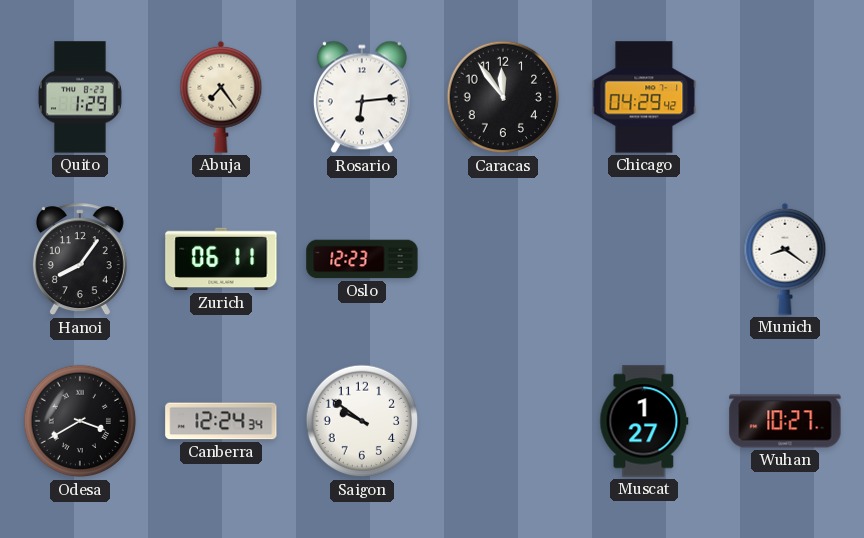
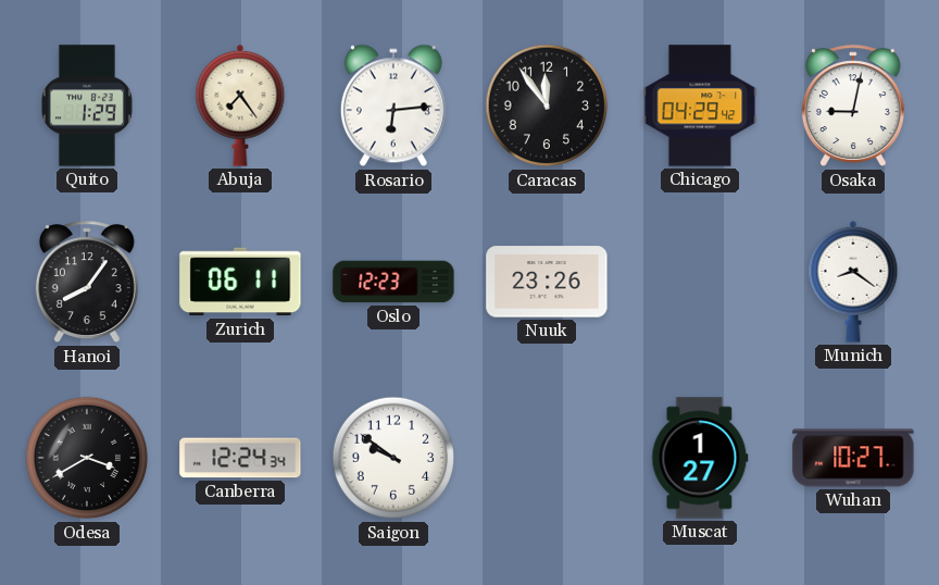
Osaka: none -> 9:02 (853, 107)
Nuuk: none -> 23:26 (547, 282)
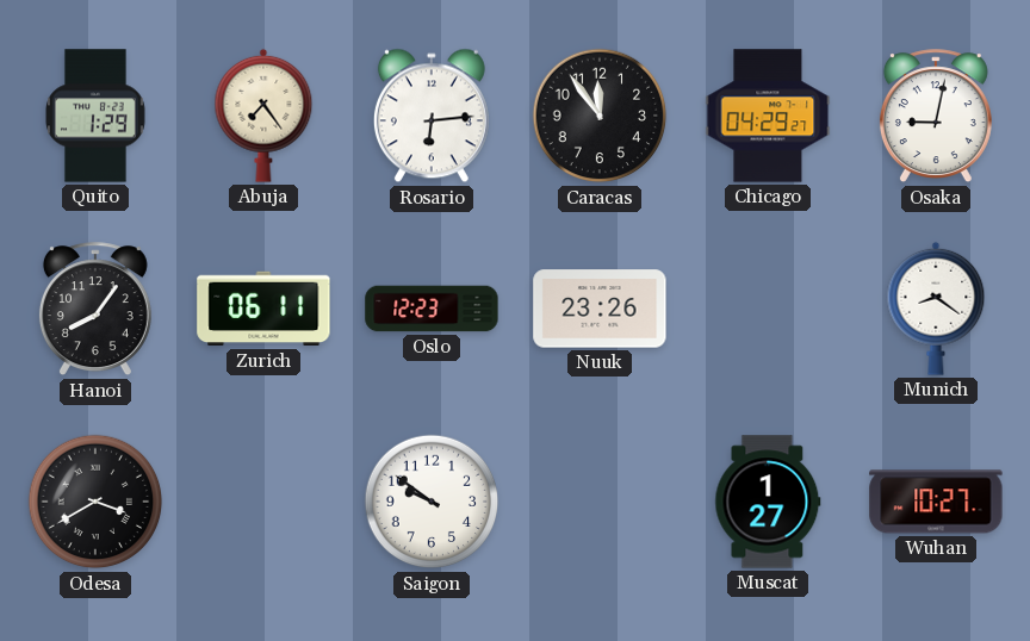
Chicago: 04:29:42 -> 04:29:27 (768, 116)
Canberra: 12:24 -> none (240, 458)
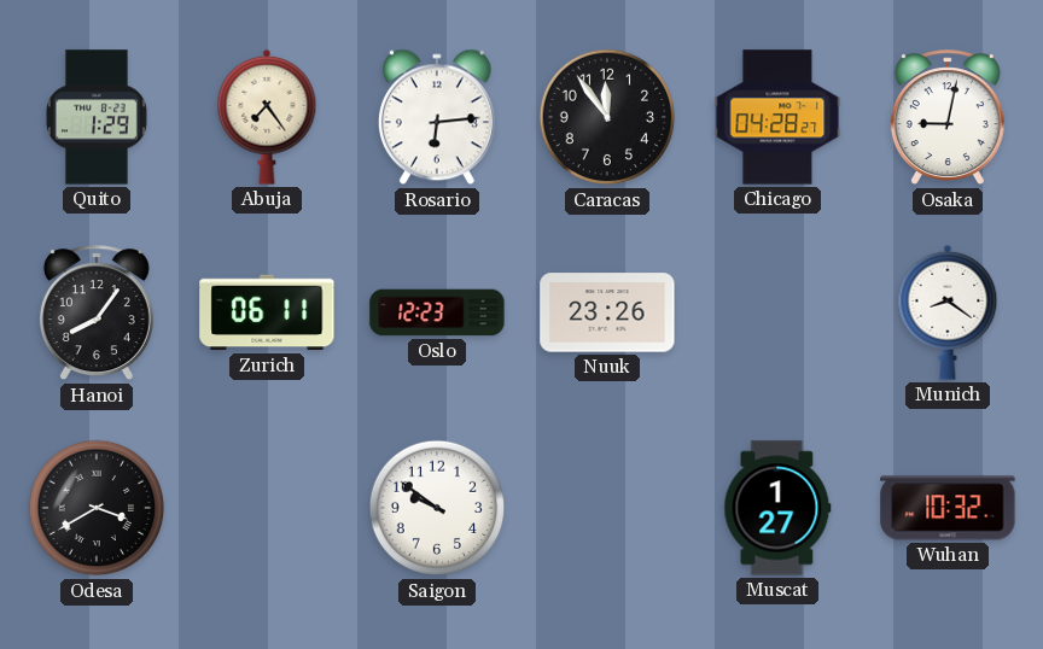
Chicago: 04:29 -> 04:28 (777, 117)
Wuhan: 10:27 -> 10:32 (948, 508)
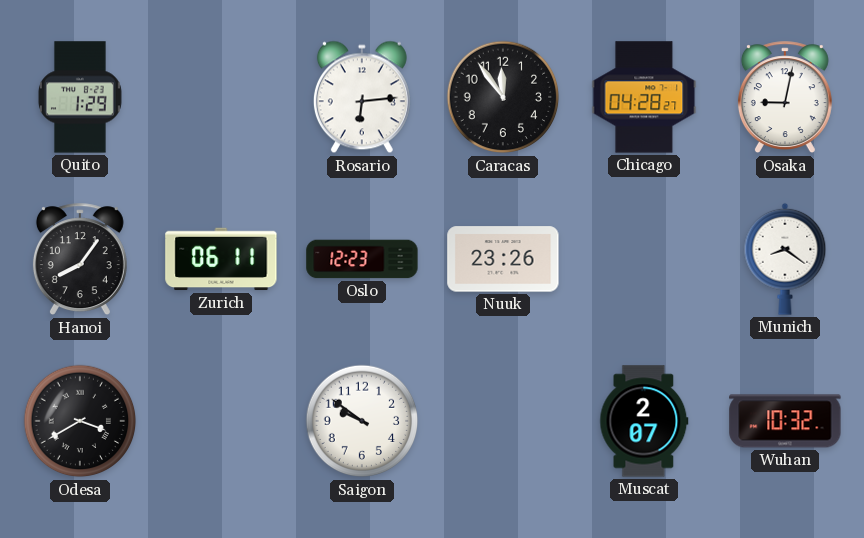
Abuja: 7:24 -> none (267, 117)
Muscat: 1:27 -> 2:07 (644, 421)
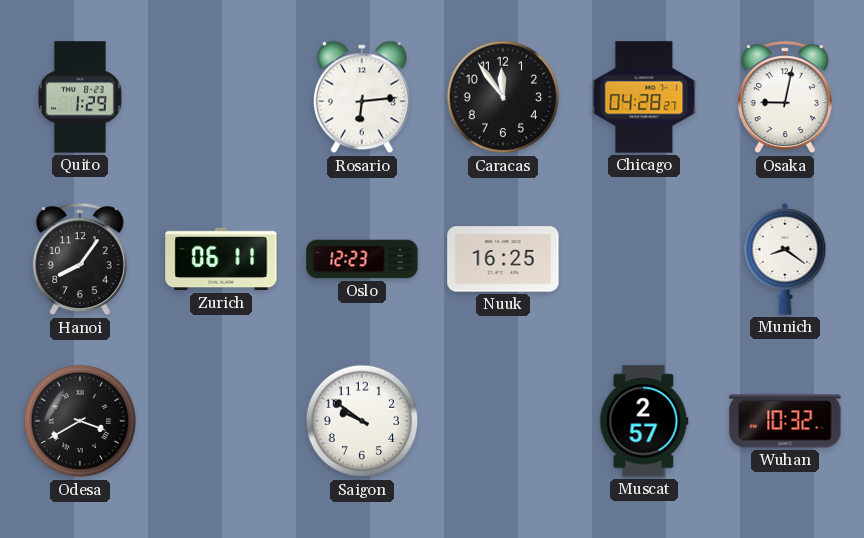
Nuuk: 23:26 -> 16:25 (503, 259)
Muscat: 2:07 -> 2:57 (644, 421)
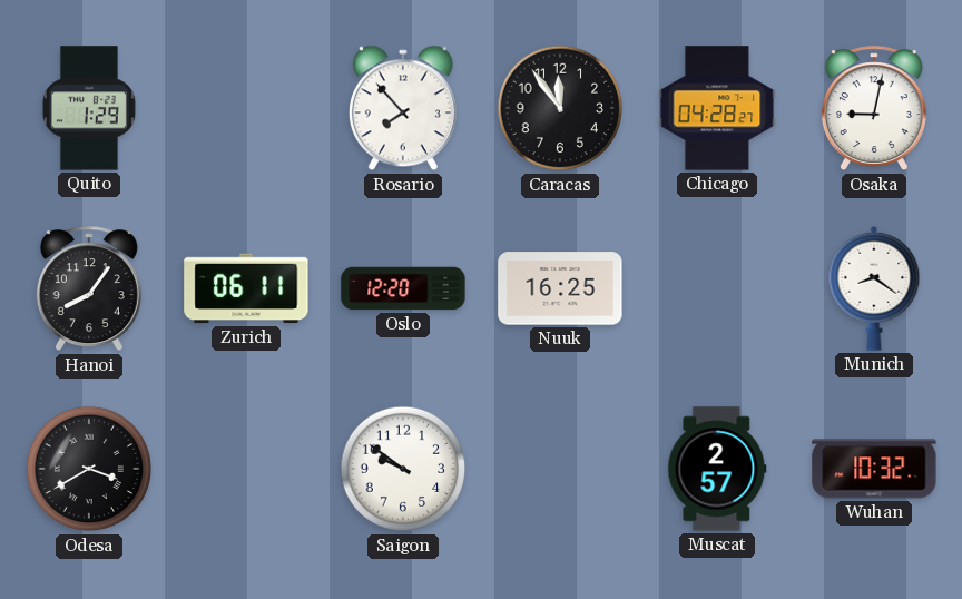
Rosario: 6:14 -> 7:53 (403, 108)
Oslo: 12:23 -> 12:20 (403, 288)
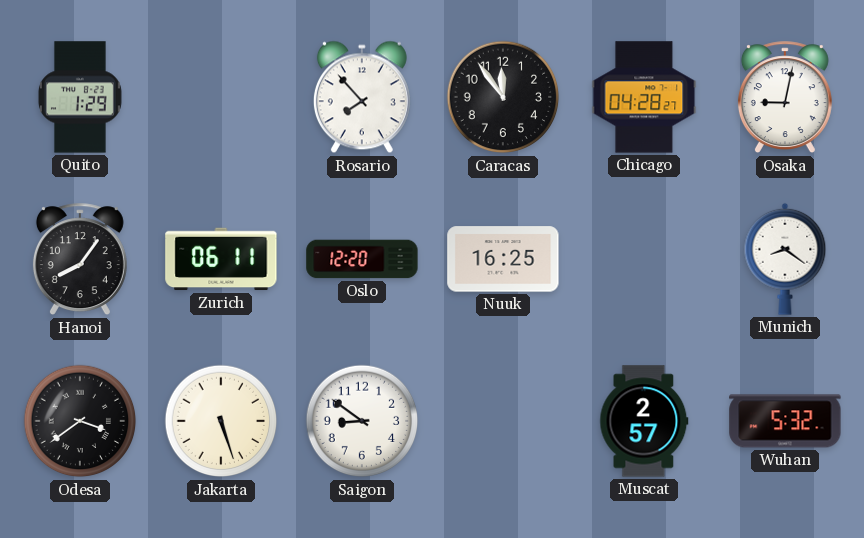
Odesa: 3:40 -> 3:39 (80, 421)
Jakarta: none -> 5:27 (221, 421)
Saigon: 9:51 -> 8:51 (362, 421)
Wuhan: 10:32 -> 5:32 (785, 421)
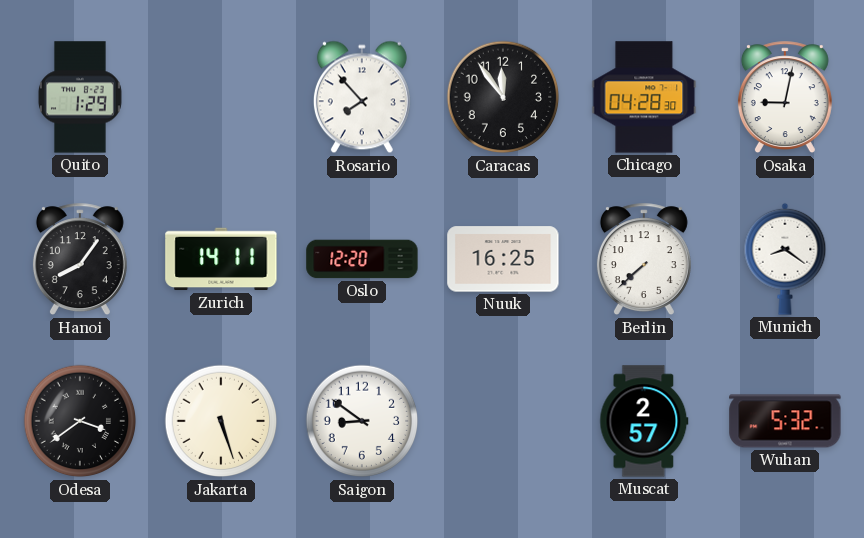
Chicago: 04:28:27 -> 04:28:30 (644, 97)
Zurich: 06:11 -> 14:11 (221, 259)
Berlin: none -> 7:38 (644, 260)
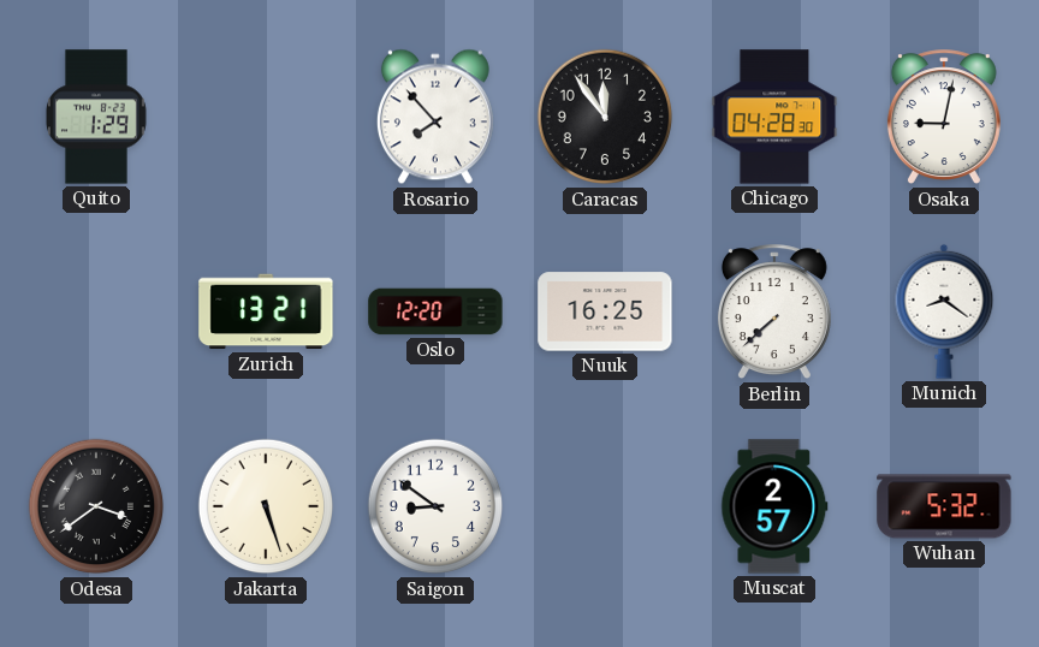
Hanoi: 8:06 -> none (80, 260)
Zurich: 14:11 -> 13:21 (266, 311)
